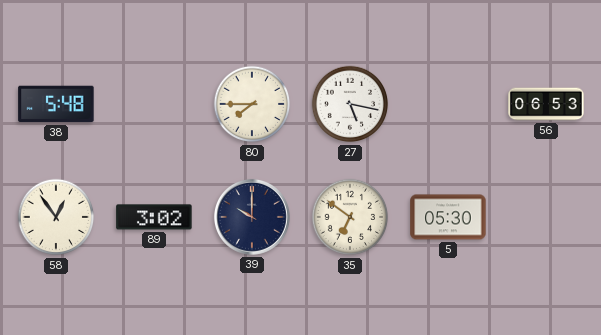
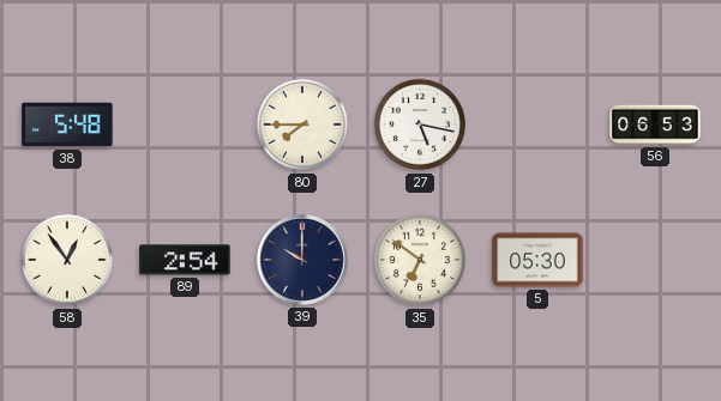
89: 3:02 -> 2:54 (185, 260)
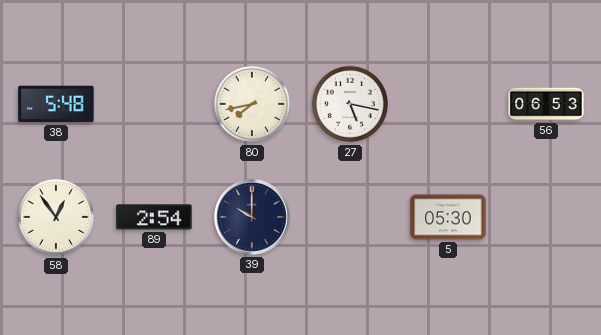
80: 7:45 -> 7:43 (252, 104)
35: 6:51 -> none (420, 260)
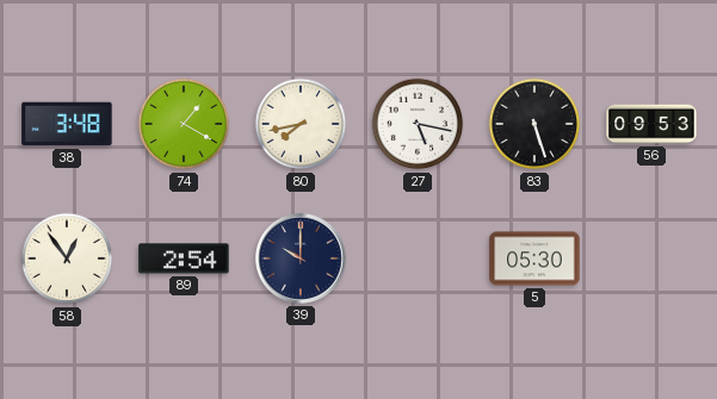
38: 5:48 -> 3:48 (67, 124)
74: none -> 1:20 (184, 124)
83: none -> 5:27 (534, 124)
56: 06:53 -> 09:53 (651, 124)
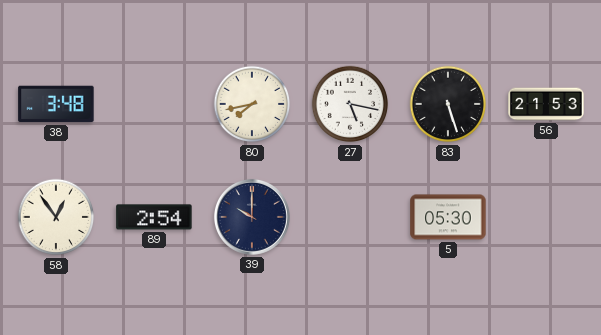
74: 1:20 -> none (184, 124)
56: 09:53 -> 21:53 (546, 104)
